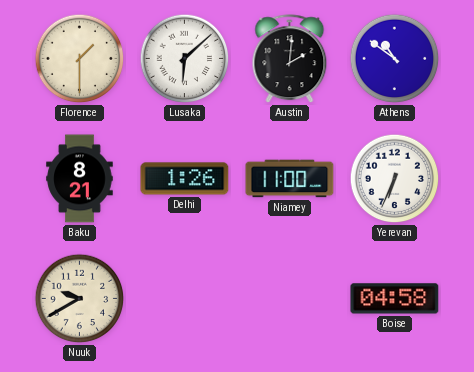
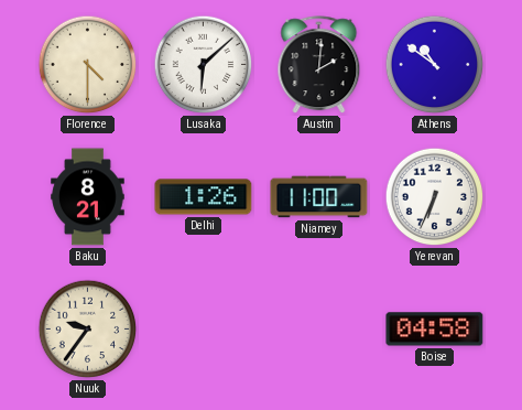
Florence: 1:30 -> 4:30 (88, 65)
Nuuk: 9:40 -> 9:36 (88, 330)
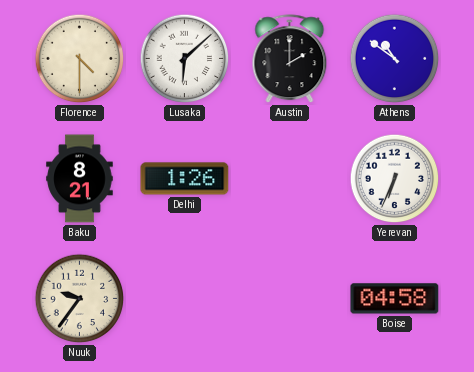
Austin: 2:01 -> 2:00 (290, 59)
Niamey: 11:00 -> none (319, 197)
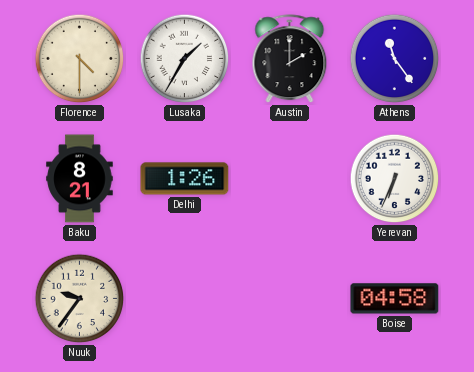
Lusaka: 6:08 -> 1:35 (185, 59)
Athens: 10:51 -> 11:24 (395, 59)
